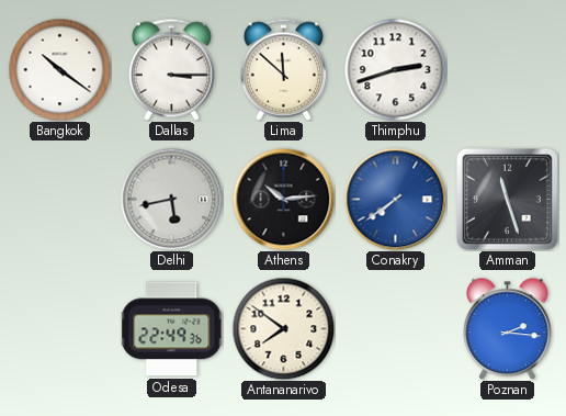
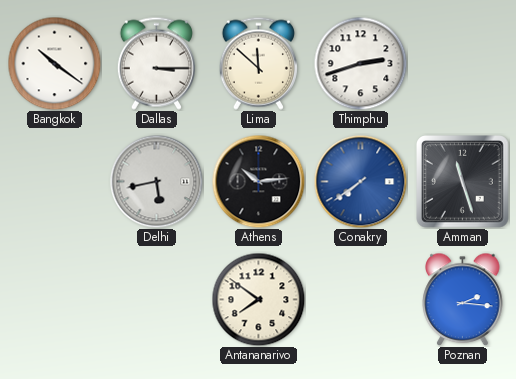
Odesa: 22:49 -> none (172, 329)
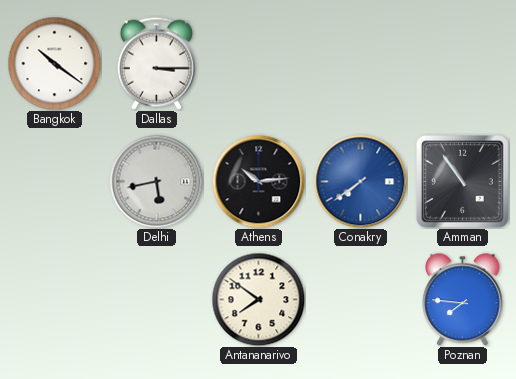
Lima: 11:52 -> none (258, 63)
Thimphu: 2:42 -> none (360, 63)
Amman: 11:27 -> 10:54 (463, 182)
Poznan: 2:16 -> 7:46 (463, 299)
